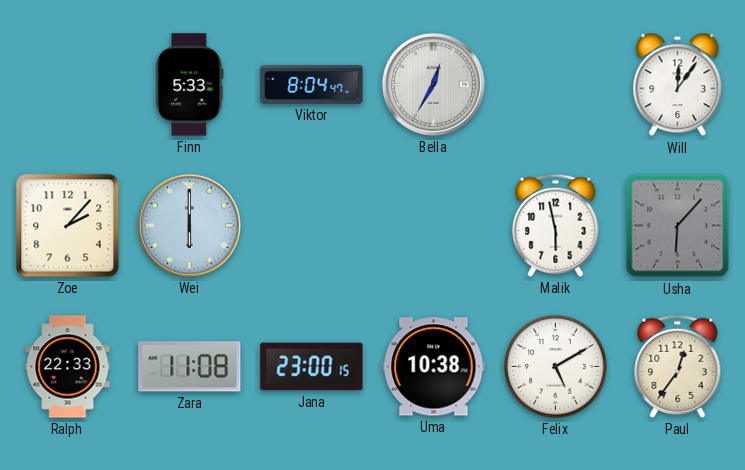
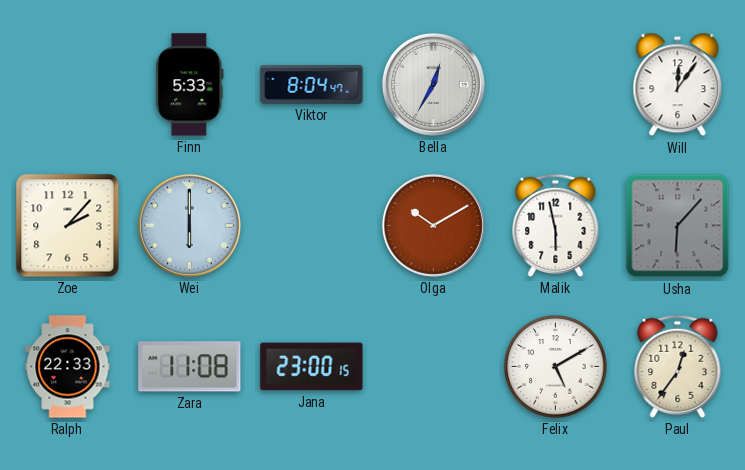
Olga: none -> 10:10 (433, 225)
Uma: 10:38 -> none (434, 367)
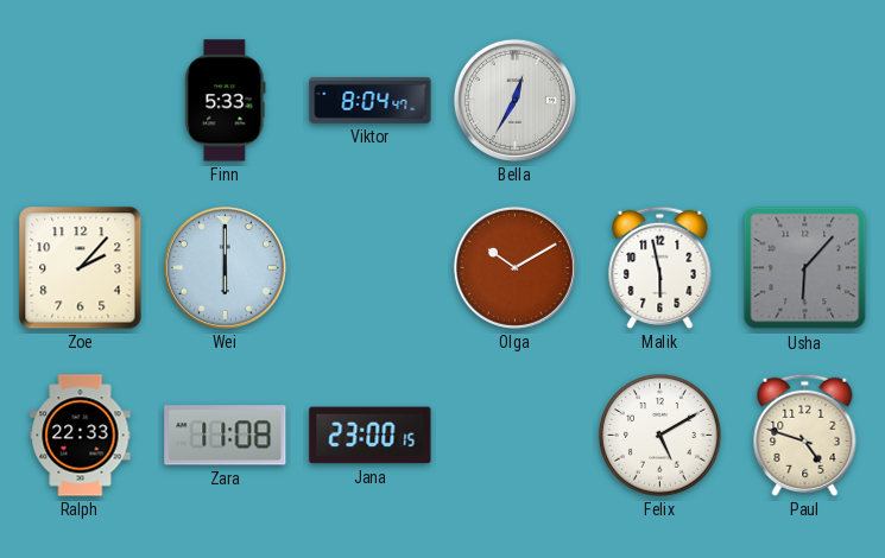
Will: 12:06 -> none (678, 85)
Paul: 12:36 -> 4:48 (805, 435)
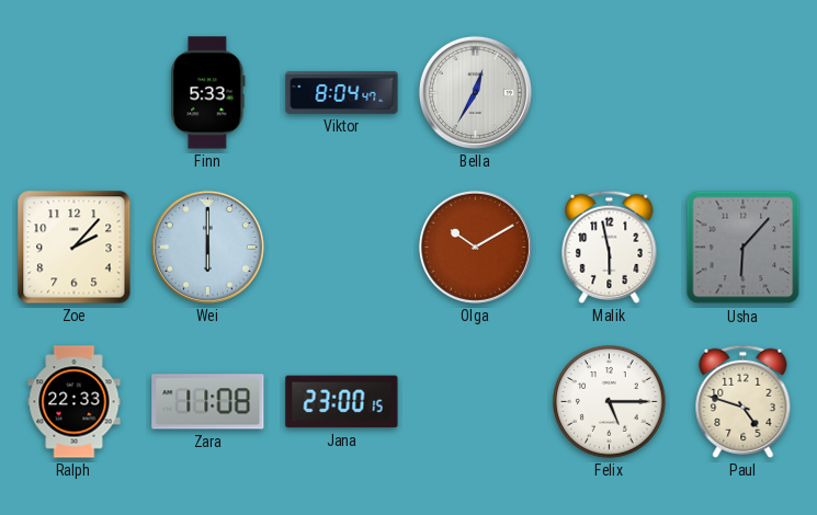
Felix: 5:10 -> 5:15 (610, 402)
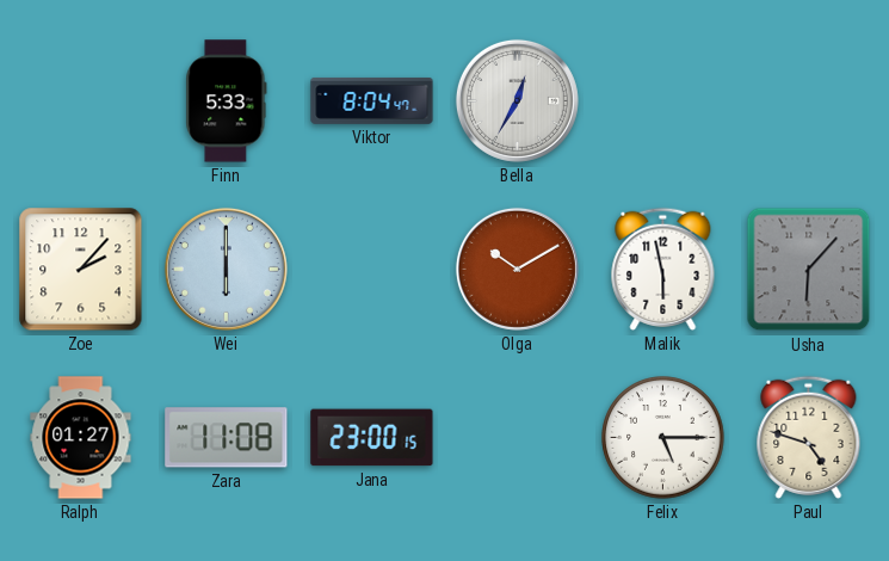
Ralph: 22:33 -> 01:27 (81, 438)
